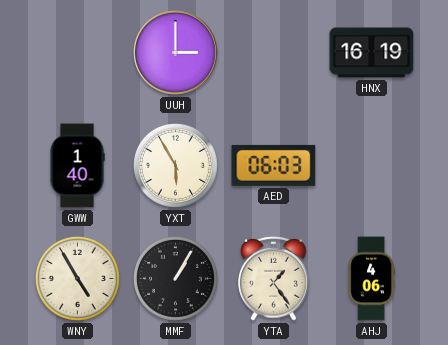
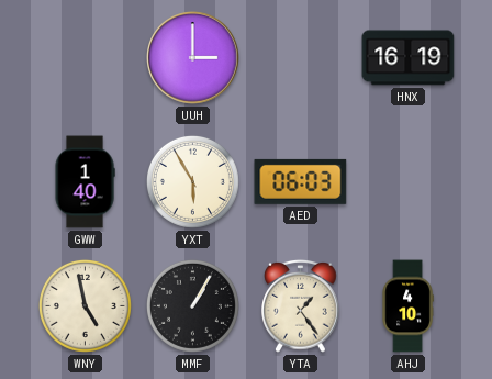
WNY: 4:55 -> 4:58 (85, 305)
AHJ: 4:06 -> 4:10 (407, 306)
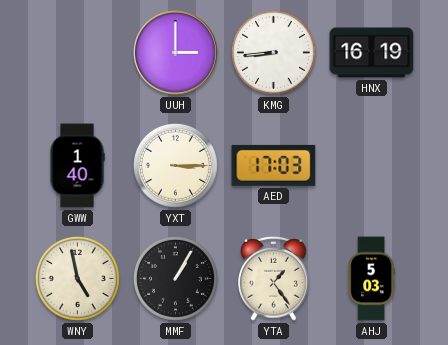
KMG: none -> 8:44 (273, 52)
YXT: 5:55 -> 3:15 (175, 165)
AED: 06:03 -> 17:03 (274, 165)
AHJ: 4:10 -> 5:03 (371, 279)
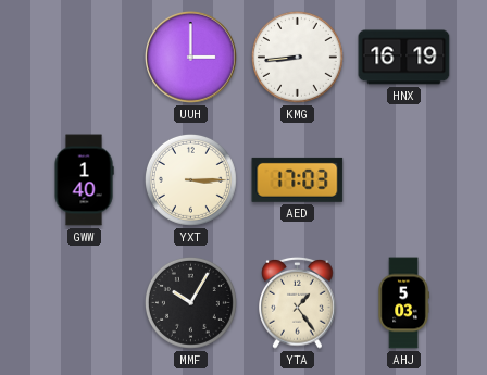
WNY: 4:58 -> none (77, 278)
MMF: 1:05 -> 10:05 (190, 302)
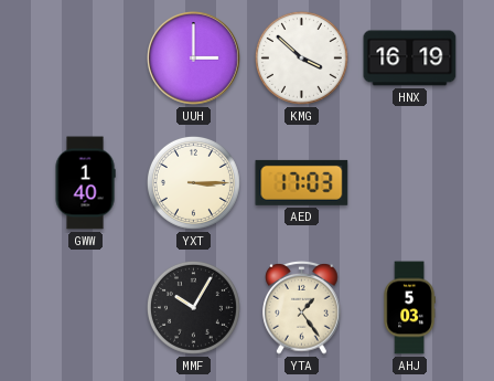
KMG: 8:44 -> 3:52 (301, 57)
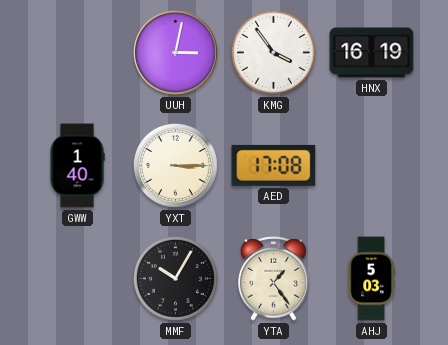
UUH: 3:00 -> 3:02 (176, 53)
KMG: 3:52 -> 3:54 (273, 52)
AED: 17:03 -> 17:08 (274, 165)
